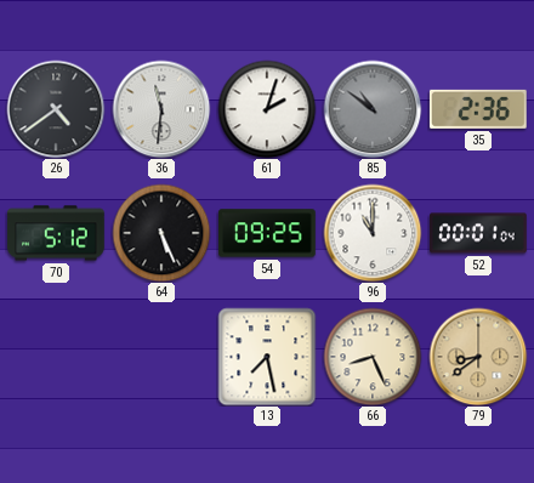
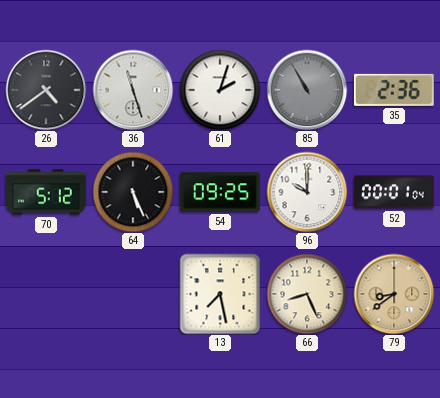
36: 11:31 -> 11:27 (133, 90)
85: 10:51 -> 10:55 (307, 90)
96: 11:00 -> 10:00 (307, 192)
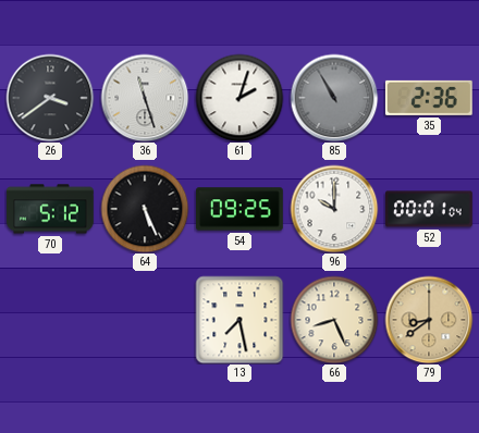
26: 4:39 -> 3:39 (50, 98)
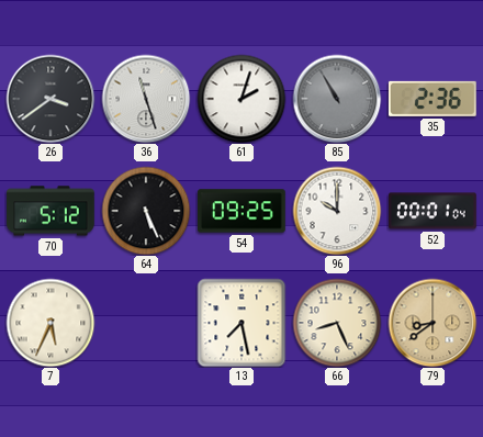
7: none -> 5:34 (50, 323)
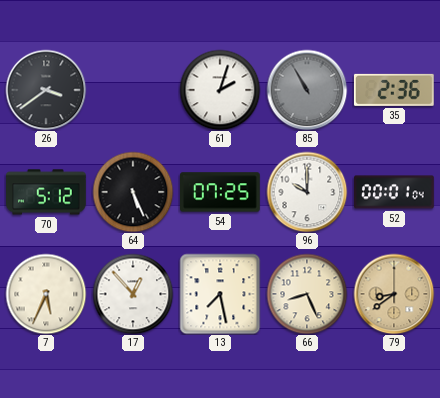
36: 11:27 -> none (146, 99)
54: 09:25 -> 07:25 (221, 192)
17: none -> 12:53 (133, 294)
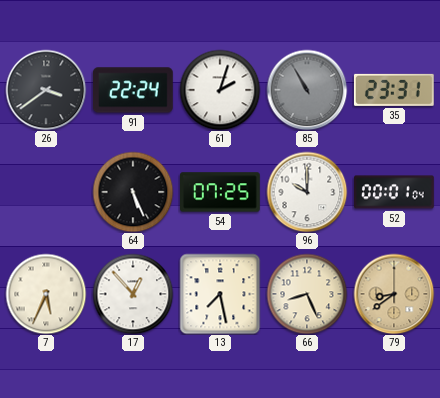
91: none -> 22:24 (133, 90)
35: 2:36 -> 23:31 (394, 90)
70: 5:12 -> none (47, 192)
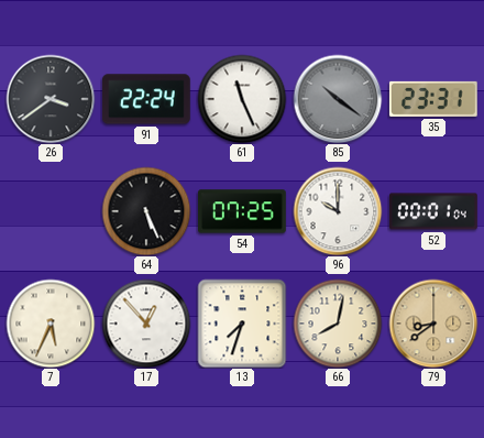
61: 2:03 -> 11:26 (242, 99)
85: 10:55 -> 10:21 (338, 99)
13: 7:28 -> 7:33 (242, 324)
66: 8:26 -> 8:02 (338, 324)
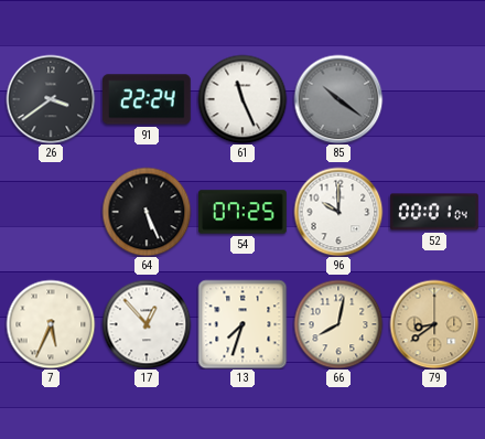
35: 23:31 -> none (433, 99)
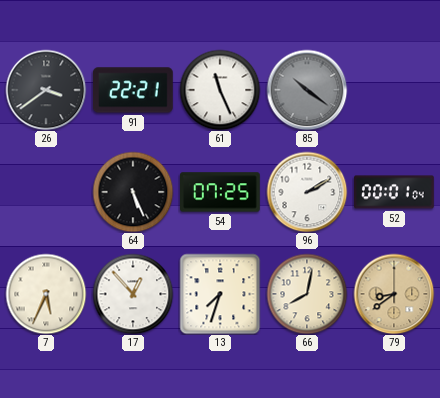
91: 22:24 -> 22:21 (133, 90)
96: 10:00 -> 2:10 (307, 192)
